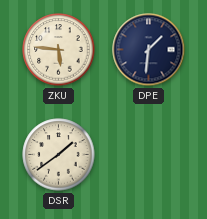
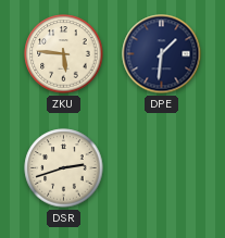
DSR: 1:39 -> 2:42 (64, 168)
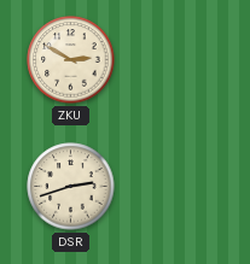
ZKU: 5:46 -> 2:50 (71, 60)
DPE: 1:31 -> none (162, 54)
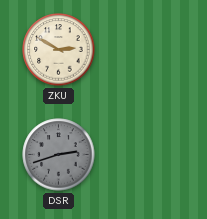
DSR dial: cream -> grey (59, 155)
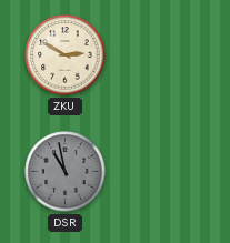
DSR: 2:42 -> 10:58 (66, 172)
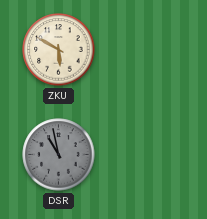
ZKU: 2:50 -> 5:50 (59, 50)
